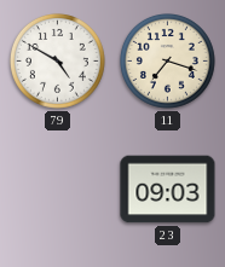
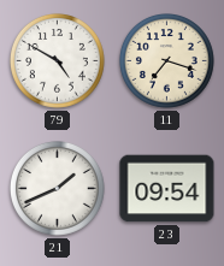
21: none -> 1:41 (57, 188)
23: 09:03 -> 09:54 (167, 189)
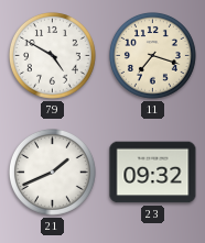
23: 09:54 -> 09:32 (153, 173)
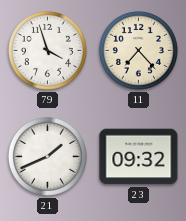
79: 4:50 -> 3:57 (47, 50)
11: 7:18 -> 7:23 (138, 50)
